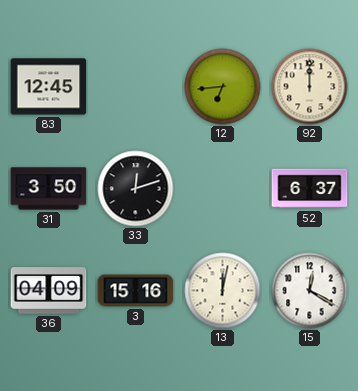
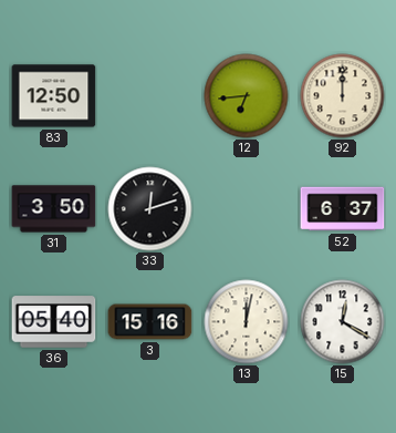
83: 12:45 -> 12:50 (54, 96)
36: 04:09 -> 05:40 (54, 322)
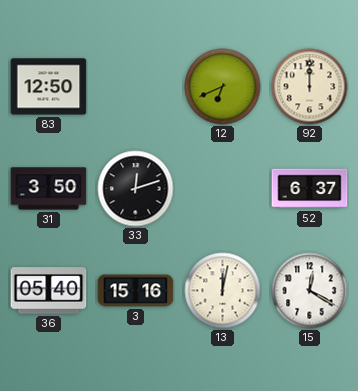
12: 6:44 -> 6:41 (223, 87)
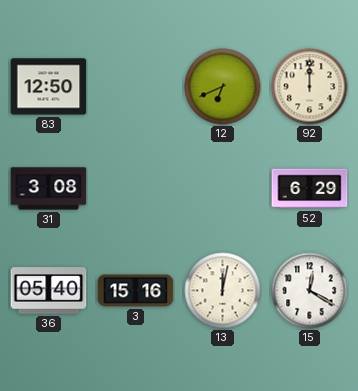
31: 3:50 -> 3:08 (49, 189)
33: 12:12 -> none (136, 189)
52: 6:37 -> 6:29 (310, 189)
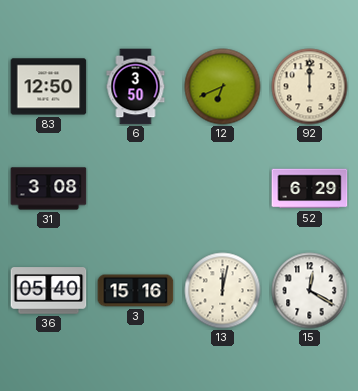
6: none -> 3:50 (136, 87)
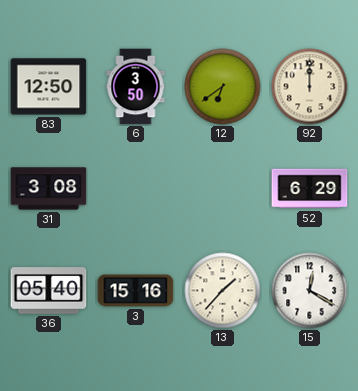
12: 6:41 -> 6:39 (223, 87)
13: 12:02 -> 1:37 (223, 291)
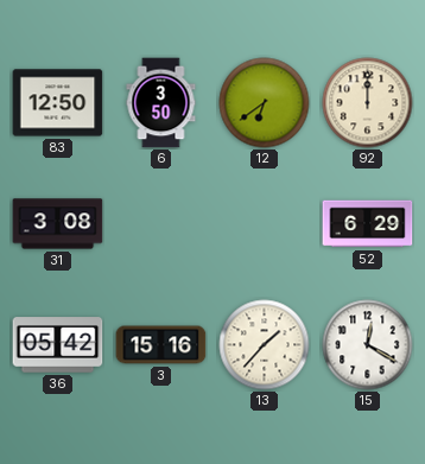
36: 05:40 -> 05:42 (58, 345)
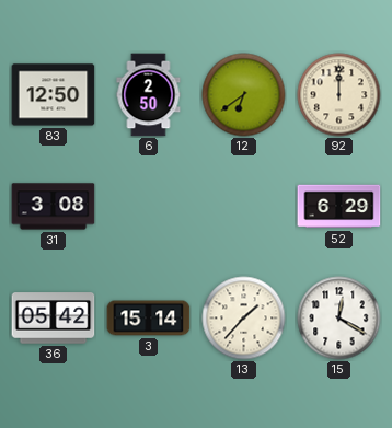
6: 3:50 -> 2:50 (149, 95)
3: 15:16 -> 15:14 (149, 319)
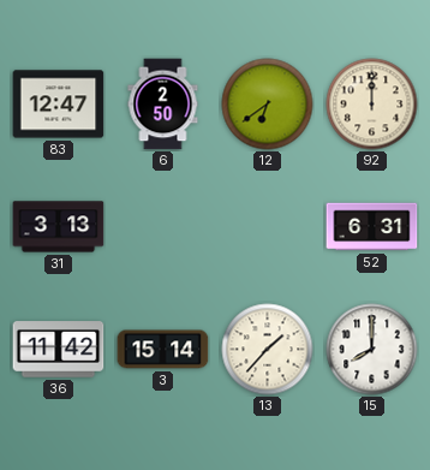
83: 12:50 -> 12:47 (59, 105)
31: 3:08 -> 3:13 (59, 227)
52: 6:29 -> 6:31 (372, 227)
36: 05:42 -> 11:42 (59, 350)
15: 12:20 -> 8:00 (372, 350)
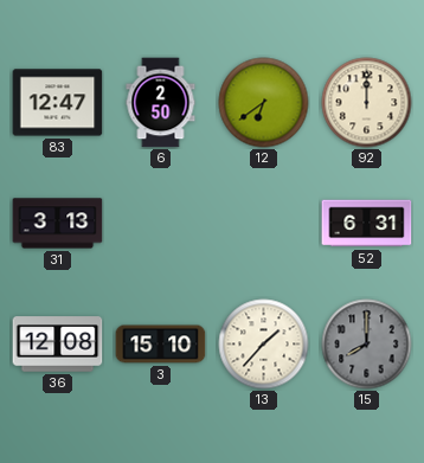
36: 11:42 -> 12:08 (58, 345)
3: 15:14 -> 15:10 (161, 345)
15 dial: white -> grey (367, 345)
